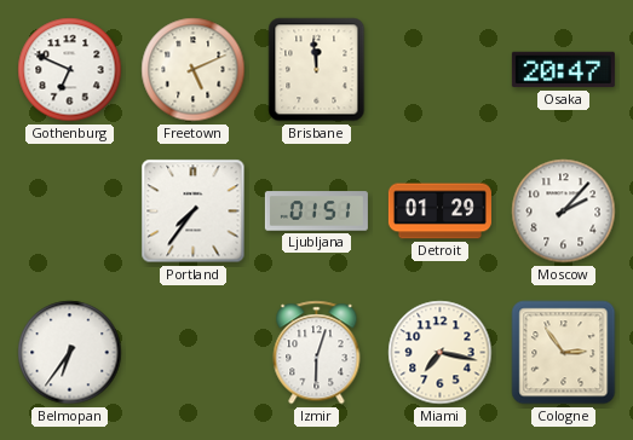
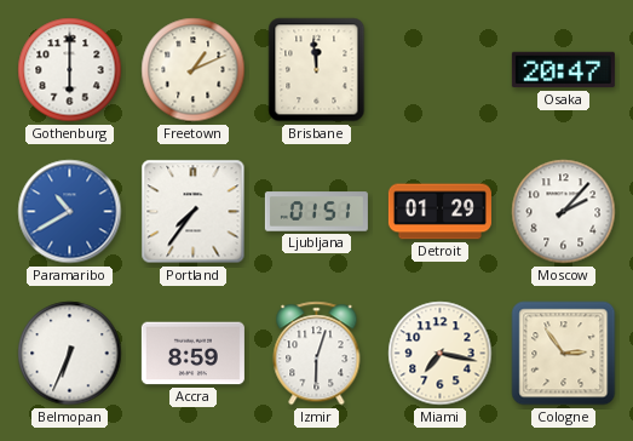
Gothenburg: 6:49 -> 6:00 (70, 70)
Freetown: 5:11 -> 1:11 (194, 70)
Paramaribo: none -> 10:40 (70, 212)
Belmopan: 6:36 -> 6:34 (70, 354)
Accra: none -> 8:59 (192, 354)
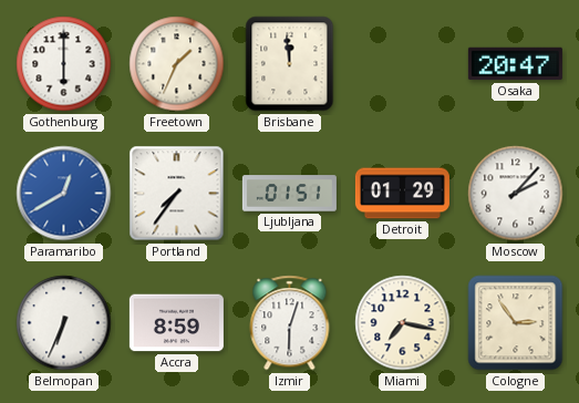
Freetown: 1:11 -> 1:34 (177, 64)
Paramaribo: 10:40 -> 12:40 (64, 194)
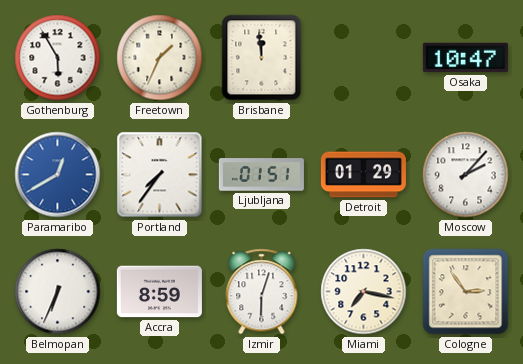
Gothenburg: 6:00 -> 5:55 (58, 58)
Osaka: 20:47 -> 10:47 (465, 58)
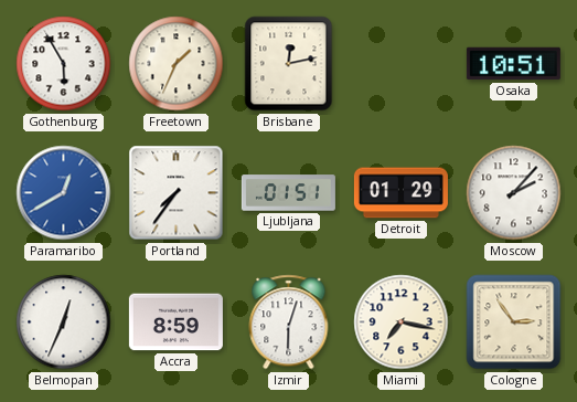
Brisbane: 11:59 -> 12:13 (289, 64)
Osaka: 10:47 -> 10:51 (513, 64)
Belmopan: 6:34 -> 12:34 (64, 322)
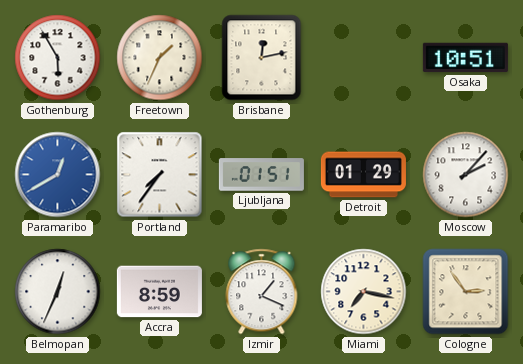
Izmir: 6:03 -> 1:19 (262, 292)
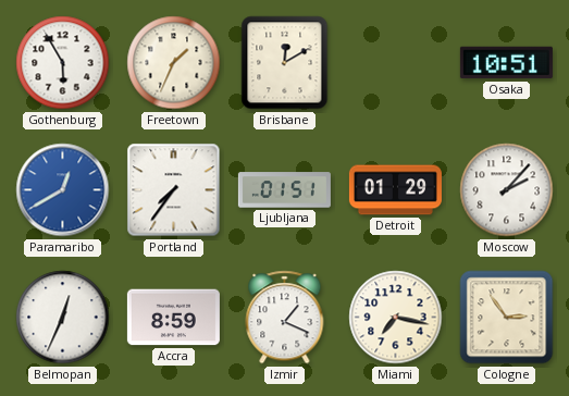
Brisbane: 12:13 -> 12:10 (285, 63)
